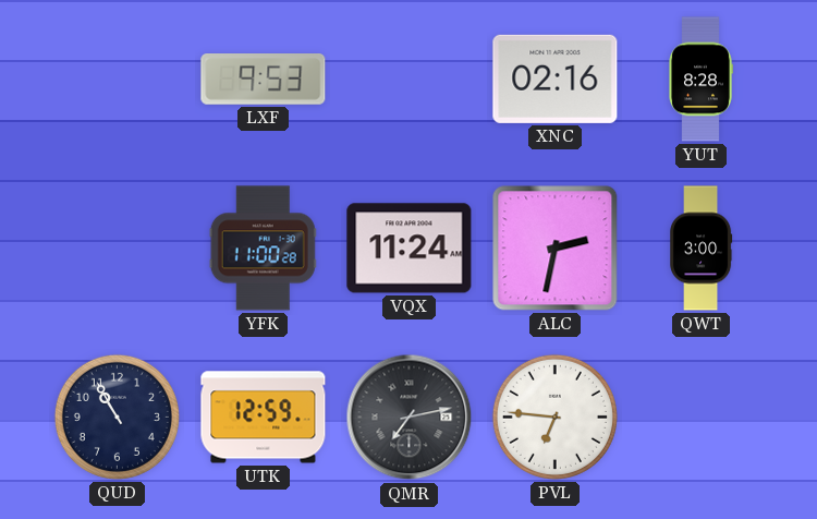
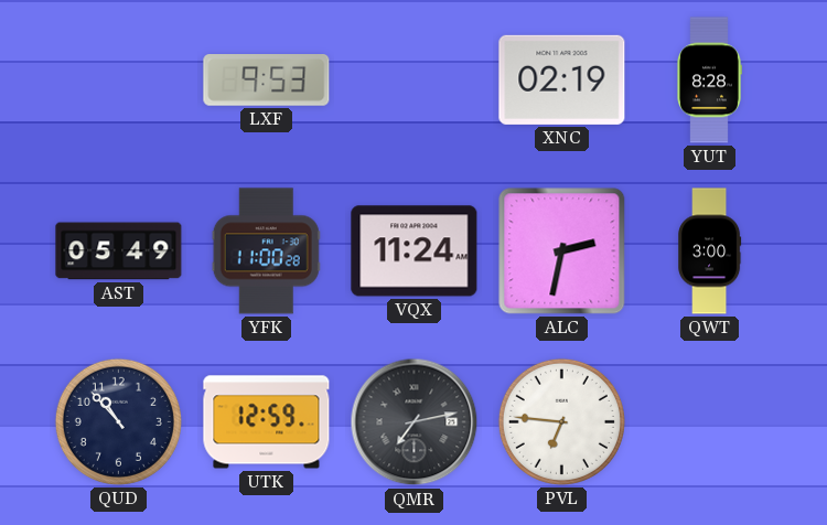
XNC: 02:16 -> 02:19 (562, 79)
AST: none -> 05:49 (119, 251)
QUD: 10:55 -> 10:53 (118, 421)
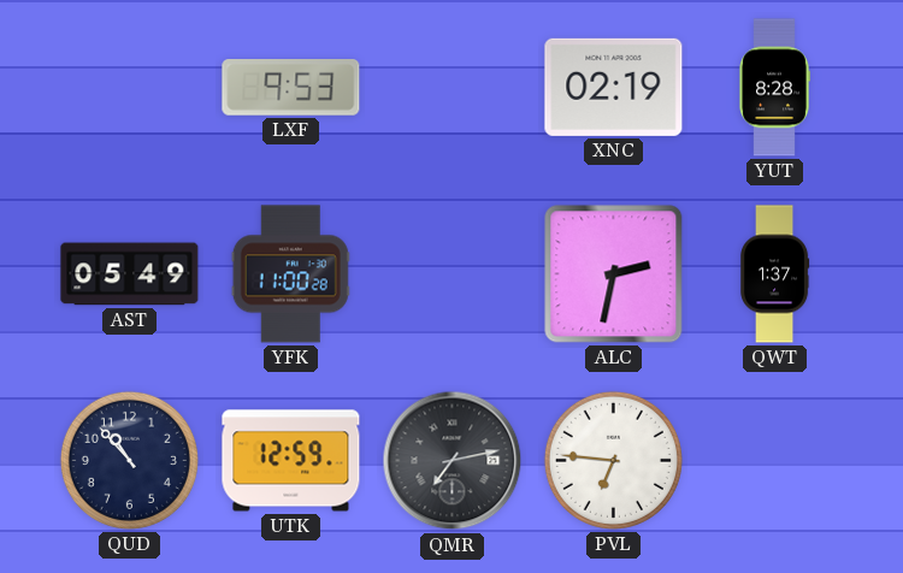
VQX: 11:24 -> none (415, 251)
QWT: 3:00 -> 1:37 (775, 274)
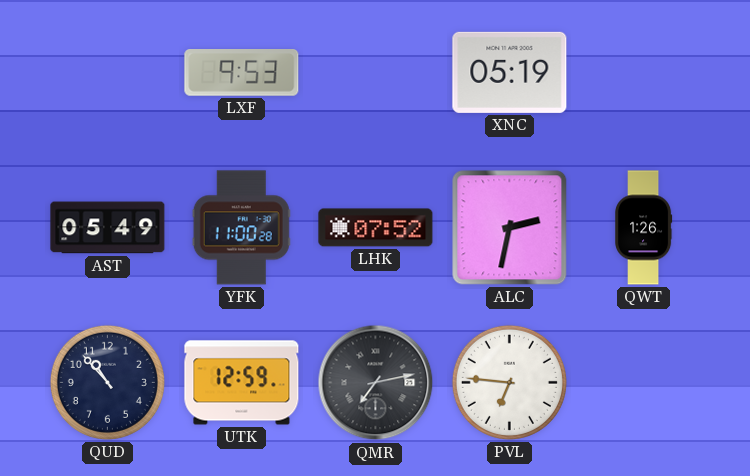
XNC: 02:19 -> 05:19 (510, 72)
YUT: 8:28 -> none (774, 88)
LHK: none -> 07:52 (376, 228)
QWT: 1:37 -> 1:26 (644, 228)
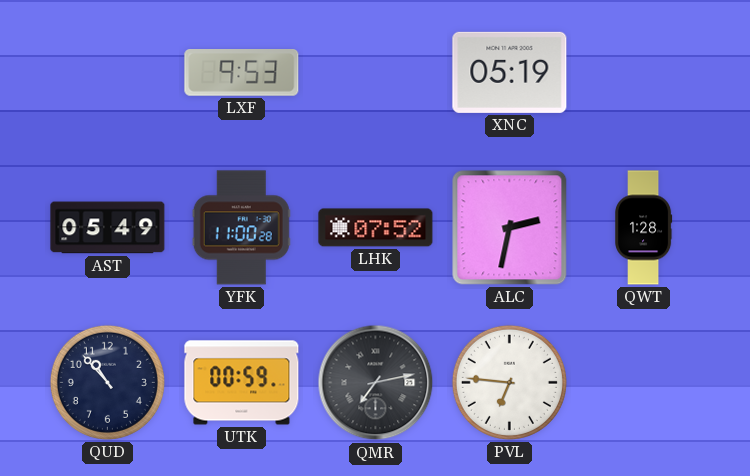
QWT: 1:26 -> 1:28 (644, 228)
UTK: 12:59 -> 00:59 (242, 383)
